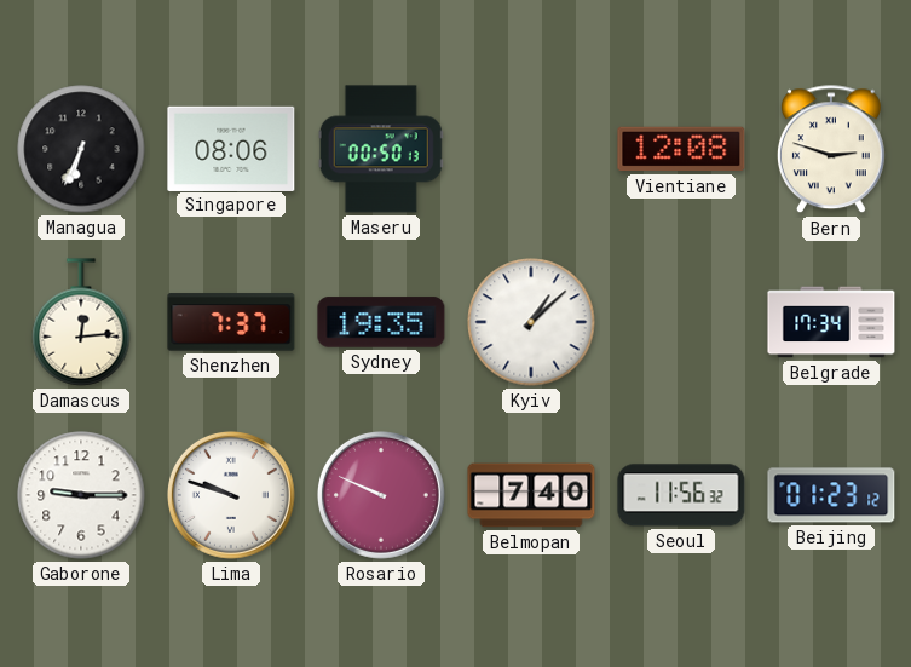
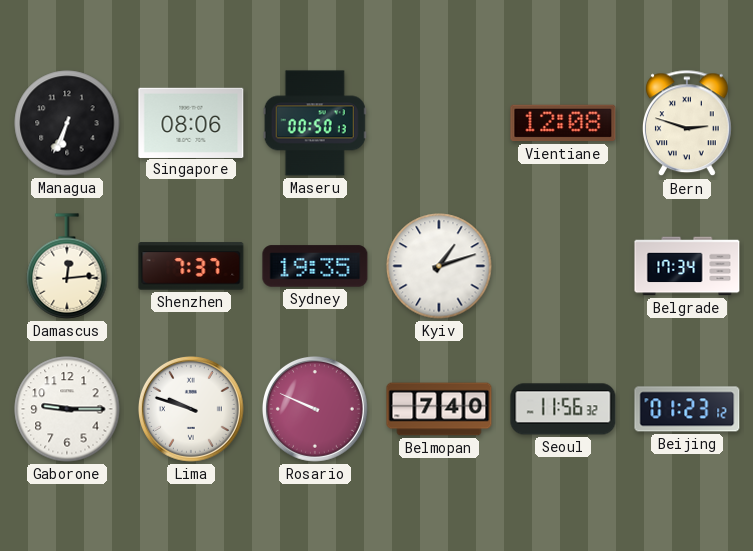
Kyiv: 1:08 -> 1:12 (439, 266)
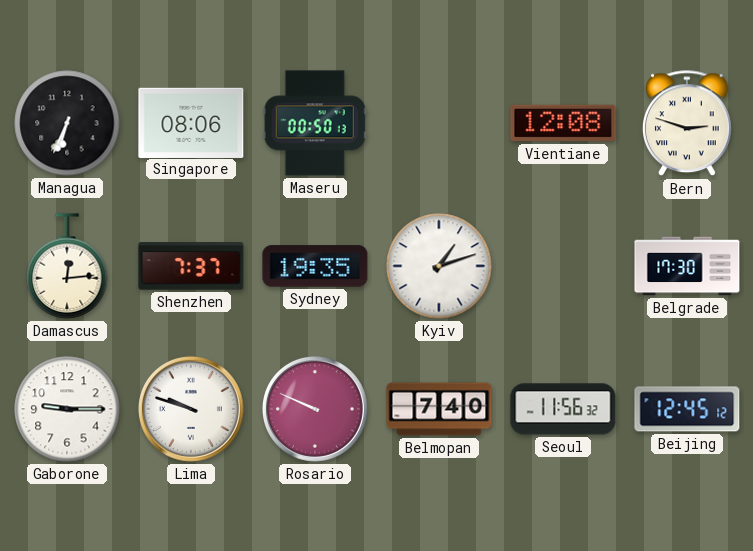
Belgrade: 17:34 -> 17:30 (687, 266)
Beijing: 01:23 -> 12:45 (687, 409)
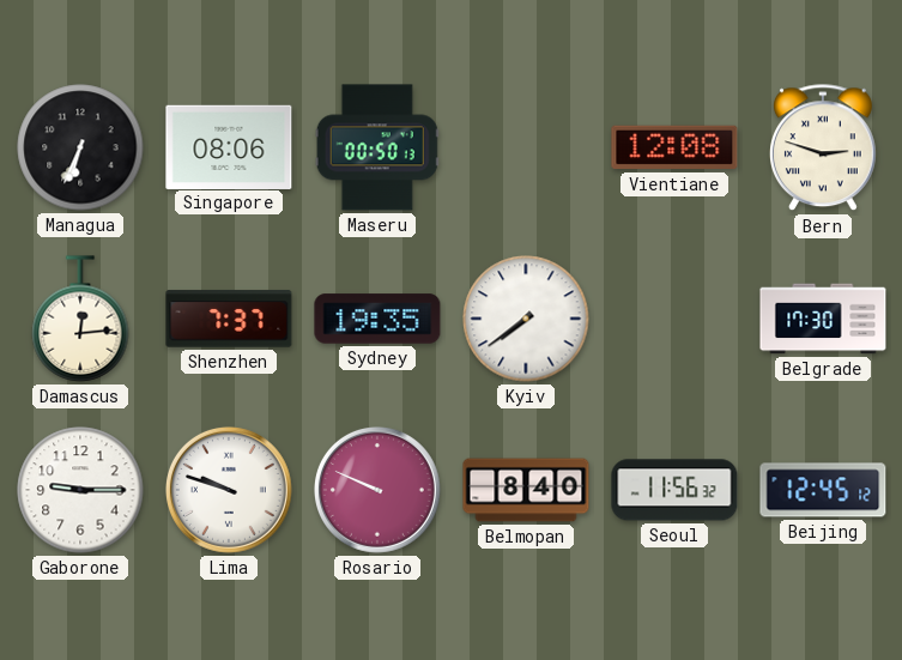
Kyiv: 1:12 -> 7:39 (526, 319)
Belmopan: 7:40 -> 8:40 (526, 490)
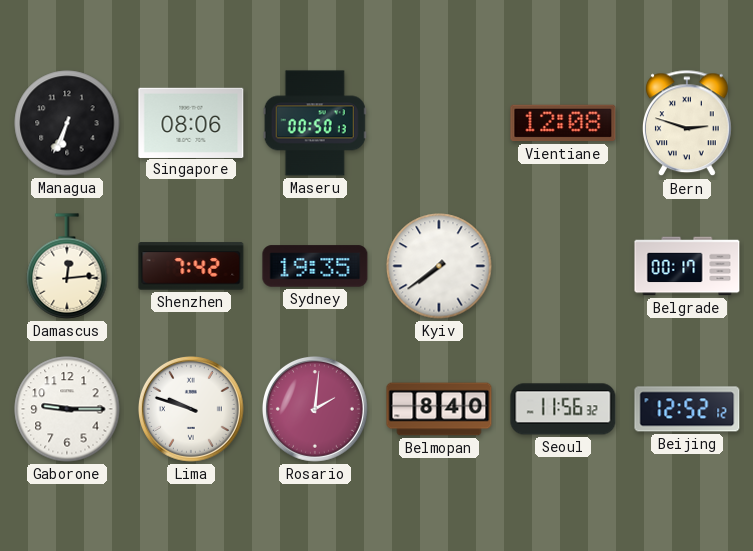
Shenzhen: 7:37 -> 7:42 (191, 266)
Belgrade: 17:30 -> 00:17 (687, 266)
Rosario: 9:49 -> 2:01 (315, 409)
Beijing: 12:45 -> 12:52 (687, 409)
